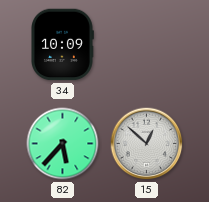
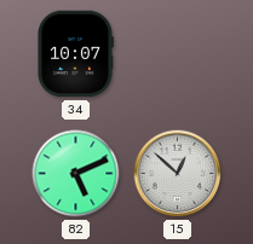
34: 10:09 -> 10:07 (76, 54)
82: 5:37 -> 5:11 (76, 174)
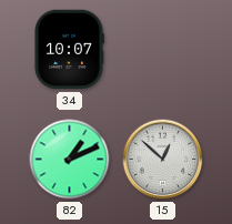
82: 5:11 -> 1:11 (70, 160)
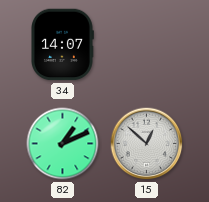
34: 10:07 -> 14:07 (63, 45)
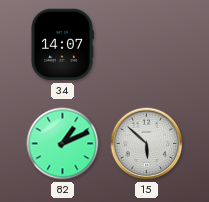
15: 12:52 -> 5:52 (147, 144)
